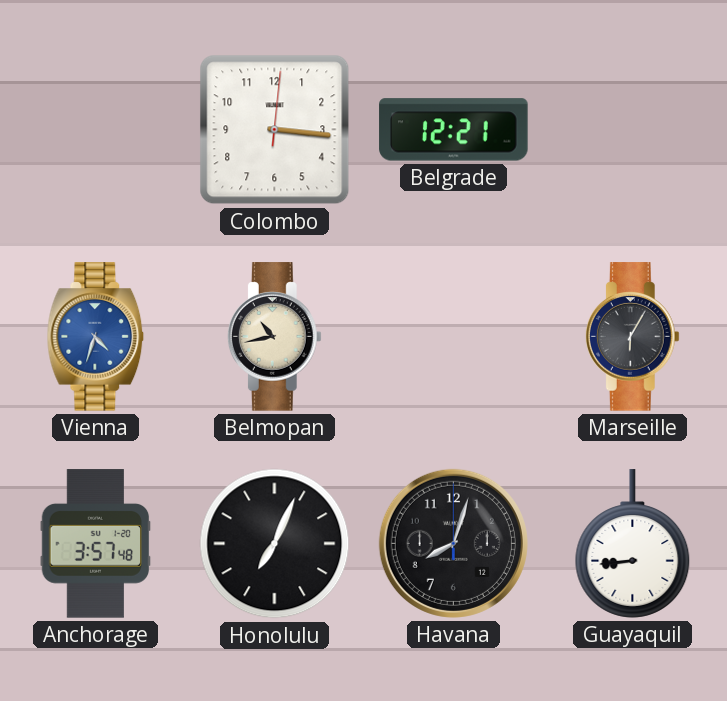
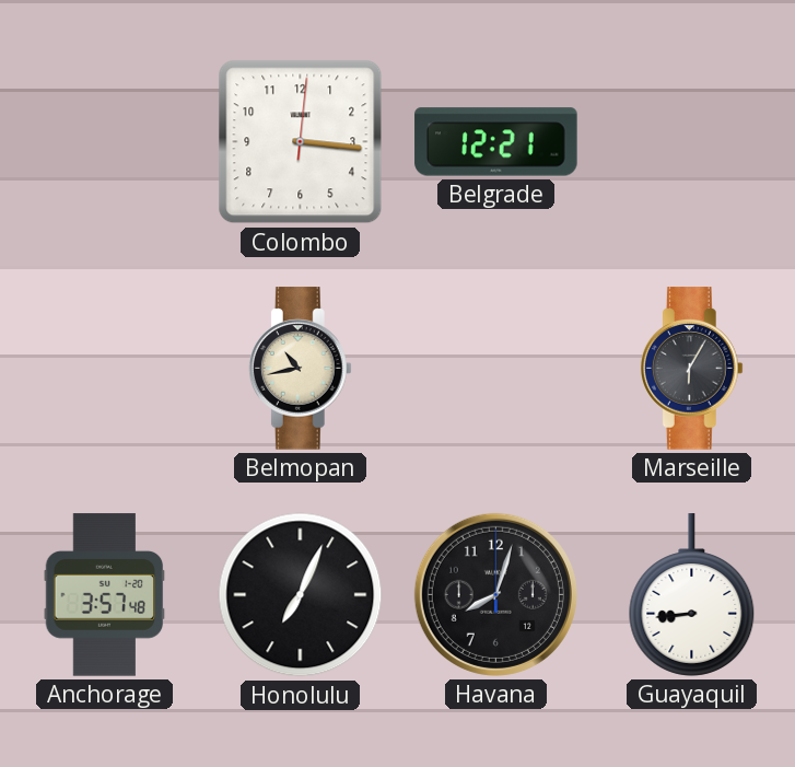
Vienna: 4:33 -> none (96, 337)
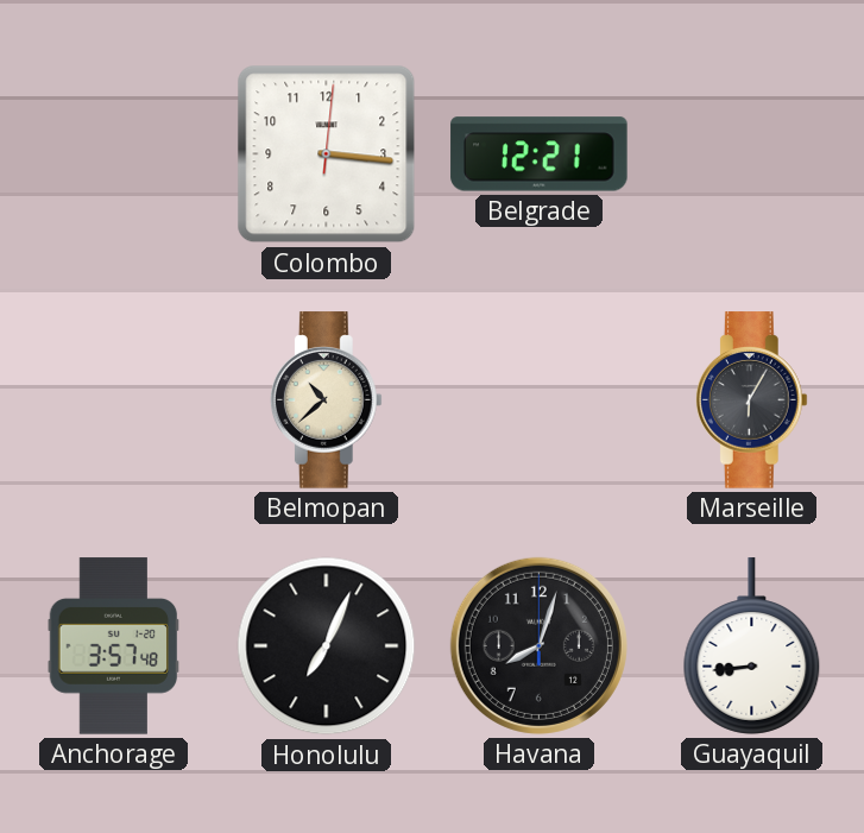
Belmopan: 10:43 -> 10:38 (326, 400)
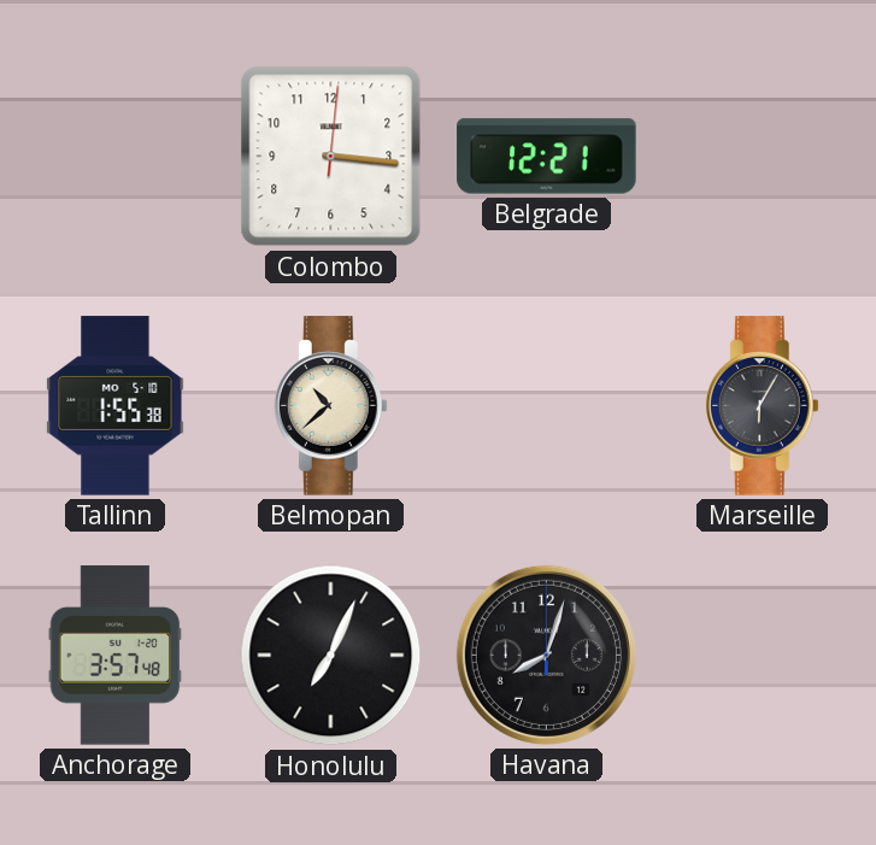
Tallinn: none -> 1:55 (116, 406)
Guayaquil: 8:44 -> none (752, 646)
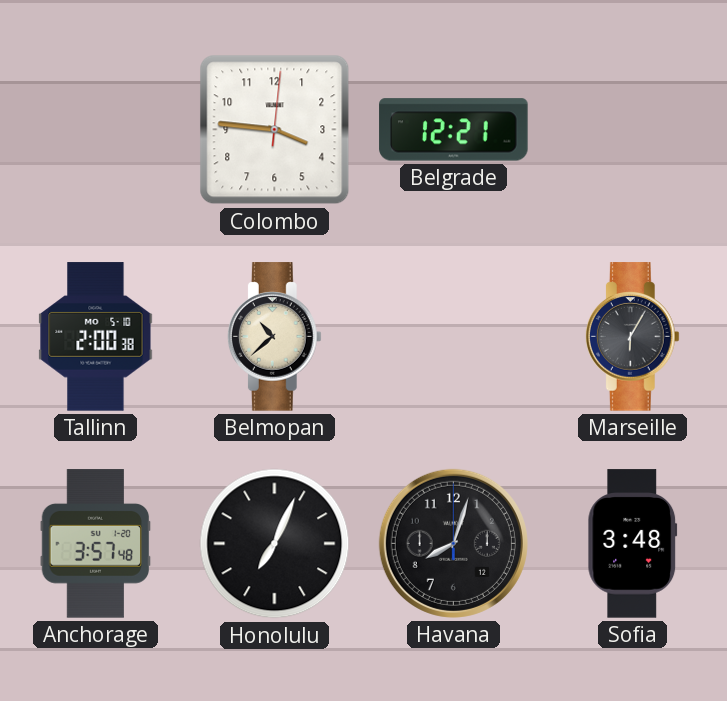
Colombo: 3:16 -> 3:46 (275, 130)
Tallinn: 1:55 -> 2:00 (96, 337)
Sofia: none -> 3:48 (633, 544)
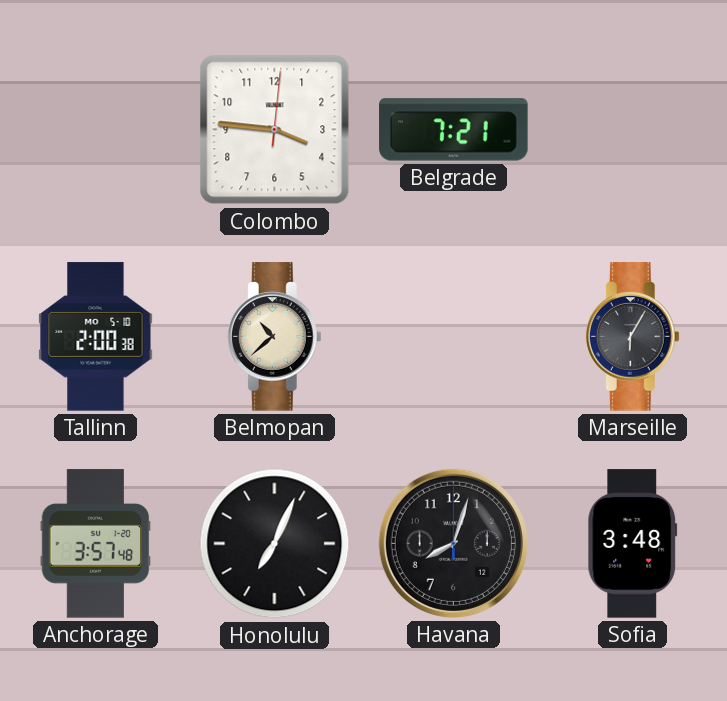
Belgrade: 12:21 -> 7:21 (454, 130)
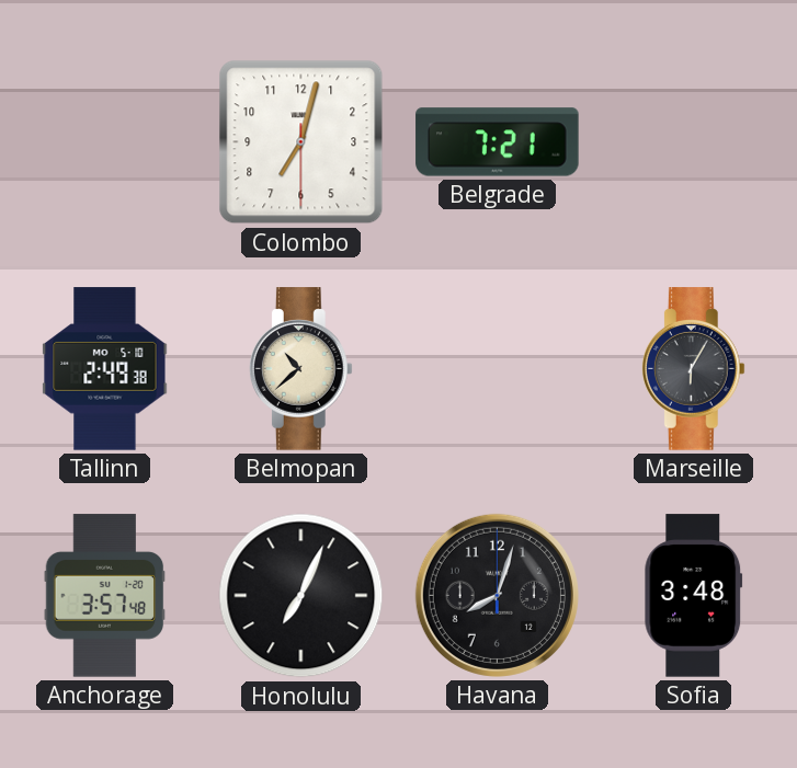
Colombo: 3:46 -> 7:02 (301, 142)
Tallinn: 2:00 -> 2:49 (105, 369)
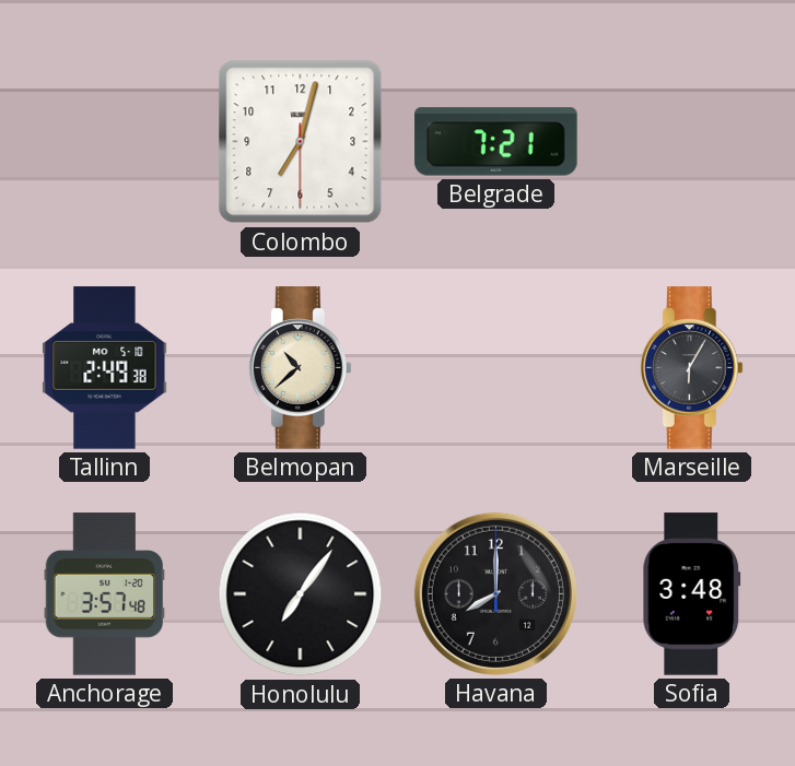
Honolulu: 7:04 -> 7:06 (301, 594)
Havana: 8:03 -> 8:00 (495, 593)
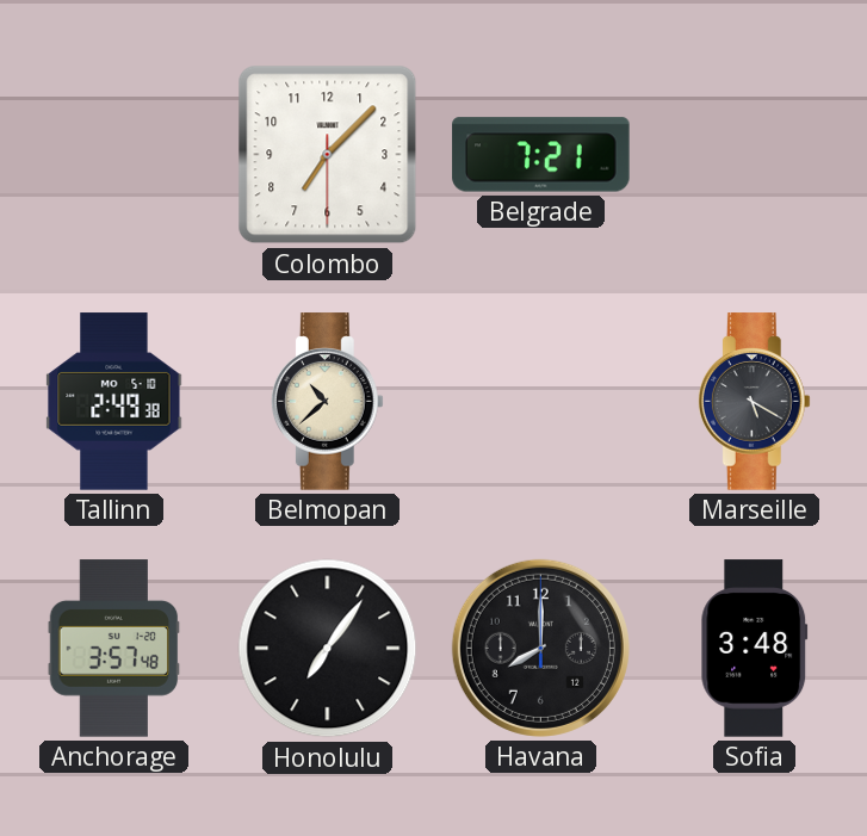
Colombo: 7:02 -> 7:07 (328, 155)
Marseille: 6:05 -> 5:20 (754, 402)
